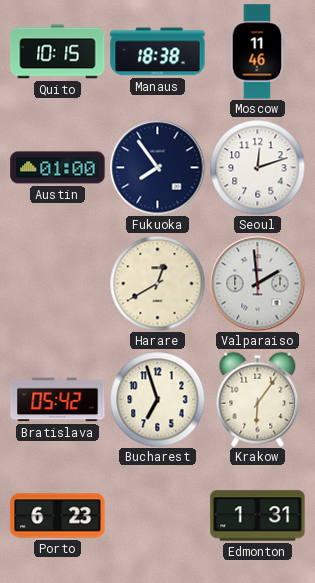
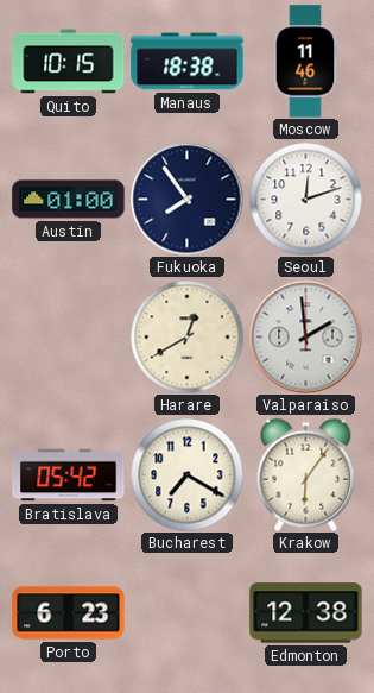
Bucharest: 6:57 -> 7:20 (186, 474)
Edmonton: 1:31 -> 12:38 (306, 613)
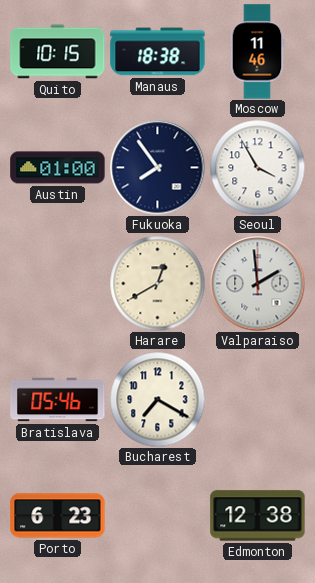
Seoul: 12:12 -> 3:55 (257, 167)
Bratislava: 05:42 -> 05:46 (58, 400)
Krakow: 6:06 -> none (306, 474)
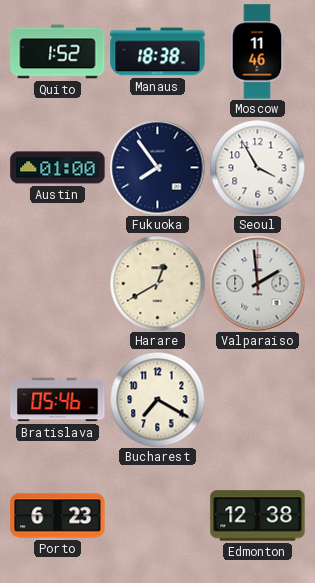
Quito: 10:15 -> 1:52 (58, 52)
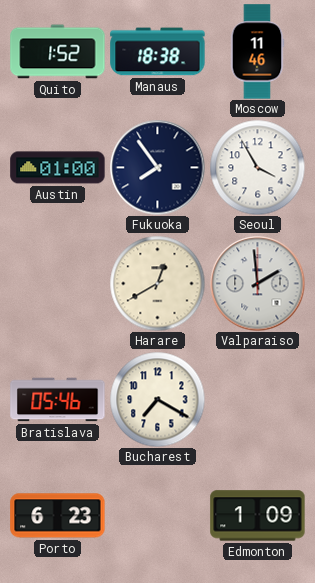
Edmonton: 12:38 -> 1:09 (258, 516)
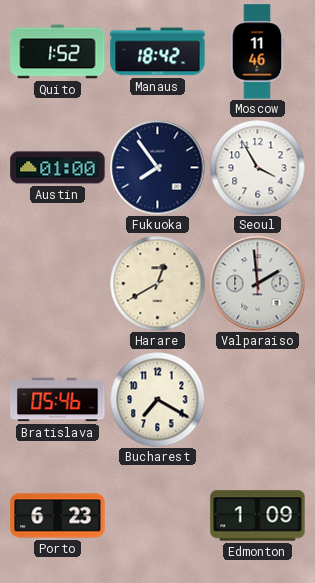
Manaus: 18:38 -> 18:42 (158, 52)
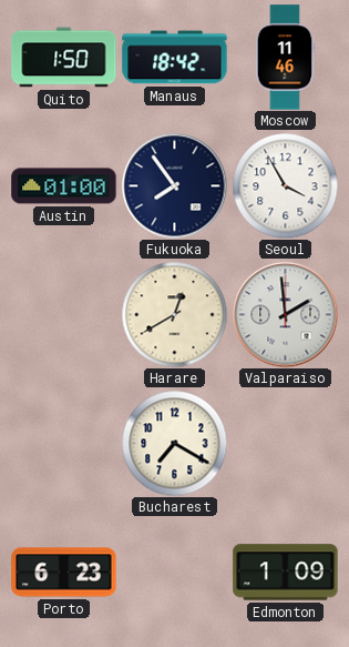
Quito: 1:52 -> 1:50 (64, 58)
Bratislava: 05:46 -> none (58, 400)
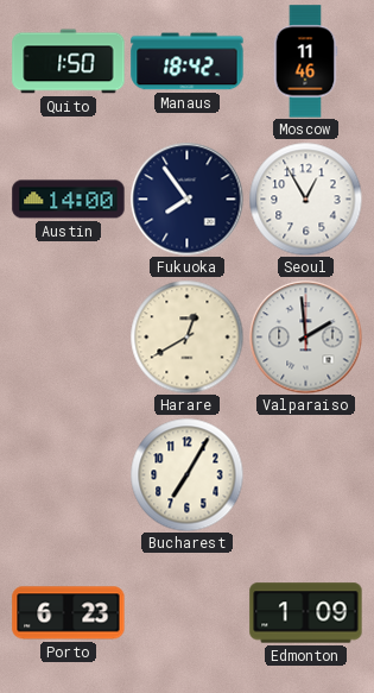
Austin: 01:00 -> 14:00 (69, 200)
Seoul: 3:55 -> 12:55 (305, 199)
Bucharest: 7:20 -> 7:05 (186, 474)
